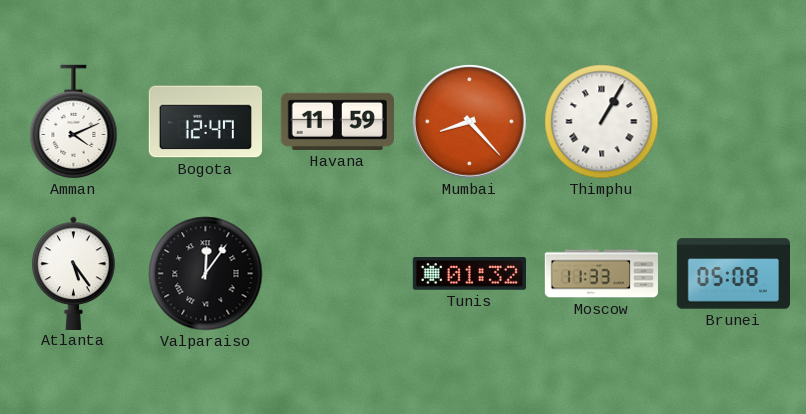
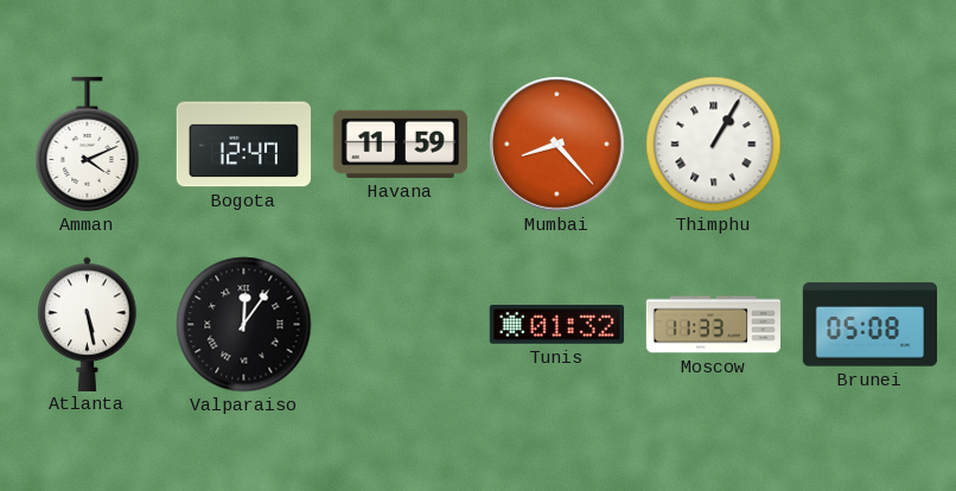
Atlanta: 5:24 -> 5:28 (88, 324)
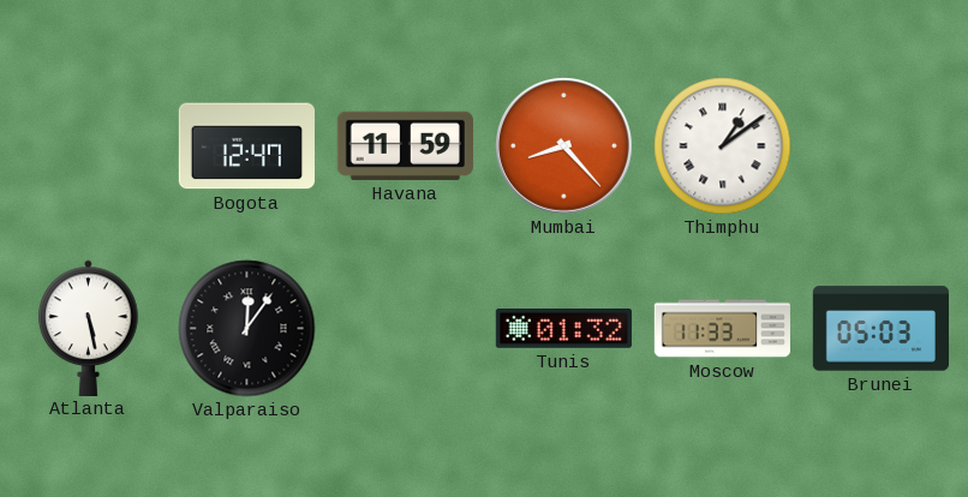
Amman: 4:11 -> none (88, 145)
Thimphu: 1:05 -> 1:09 (723, 146)
Brunei: 05:08 -> 05:03 (880, 329)
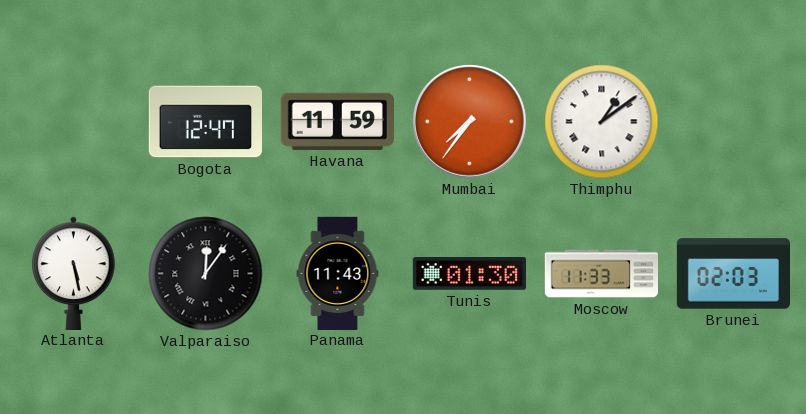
Mumbai: 8:23 -> 7:36 (469, 121)
Panama: none -> 11:43 (338, 273)
Tunis: 01:32 -> 01:30 (469, 274)
Brunei: 05:03 -> 02:03 (733, 274)
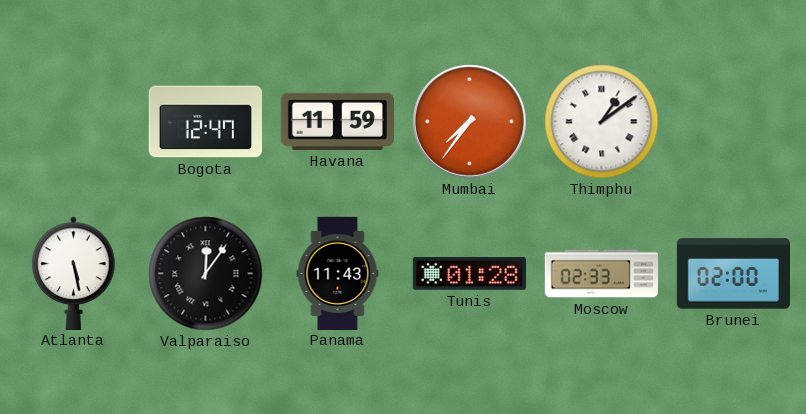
Tunis: 01:30 -> 01:28 (469, 274)
Moscow: 11:33 -> 02:33 (602, 274)
Brunei: 02:03 -> 02:00 (733, 274)
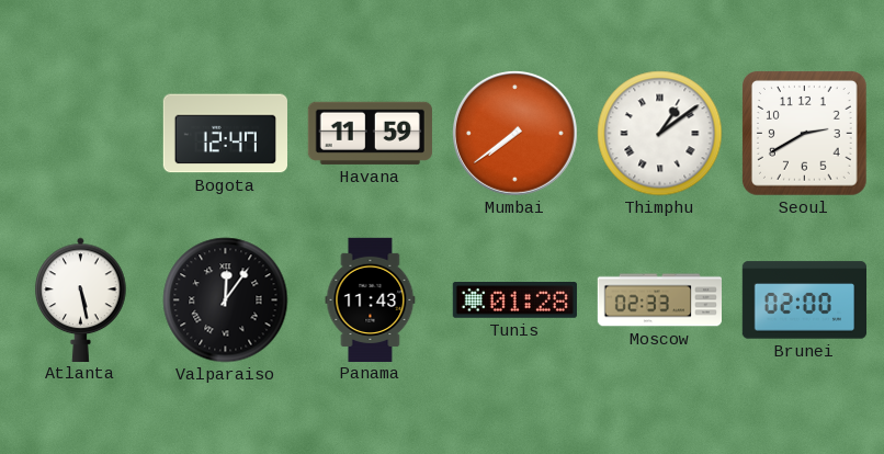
Mumbai: 7:36 -> 7:39 (514, 133)
Seoul: none -> 2:40 (805, 134)
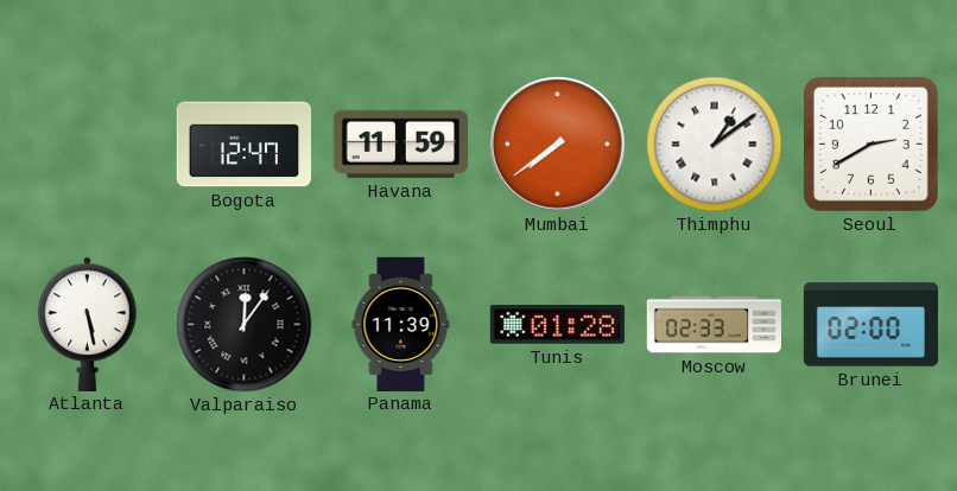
Panama: 11:43 -> 11:39 (401, 324)
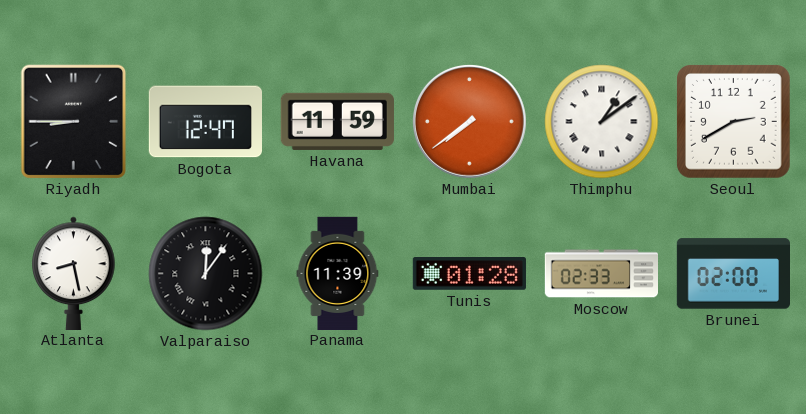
Riyadh: none -> 8:45 (74, 122)
Atlanta: 5:28 -> 8:28 (74, 273)
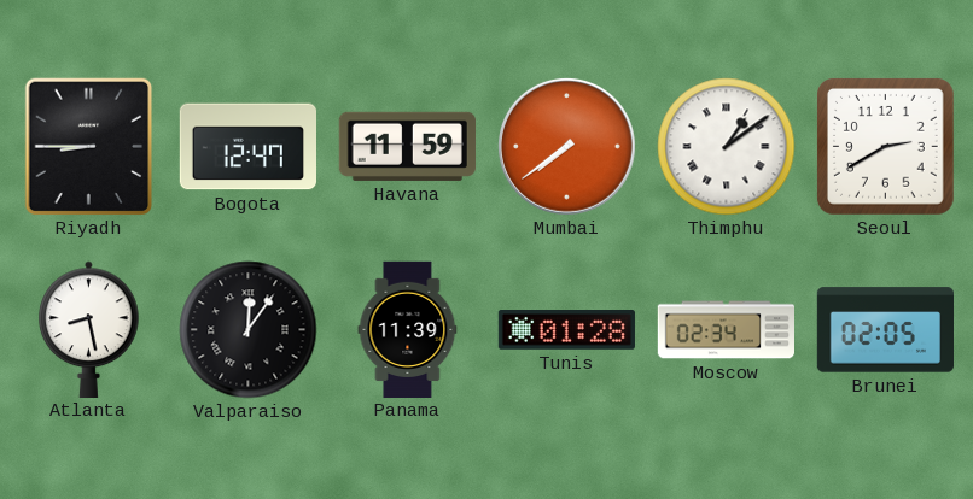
Moscow: 02:33 -> 02:34 (727, 330)
Brunei: 02:00 -> 02:05 (885, 330)
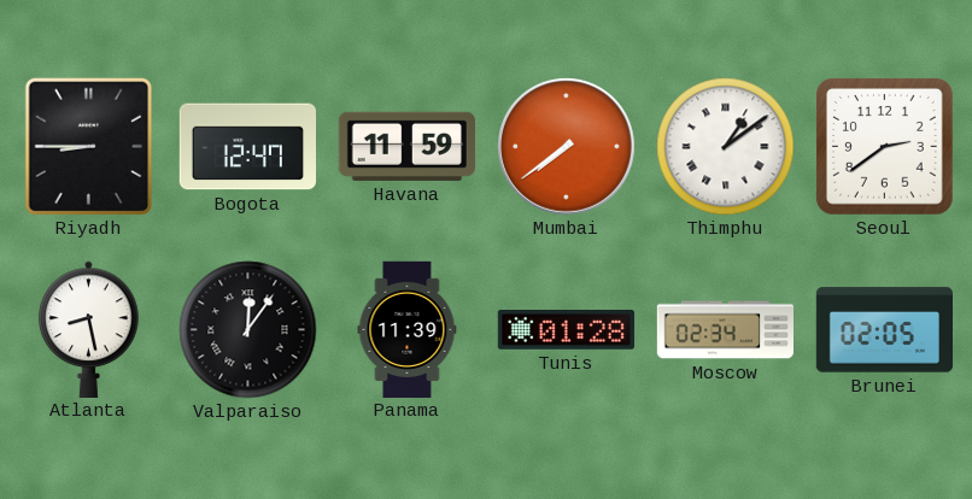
Seoul: 2:40 -> 2:39 (885, 147)
